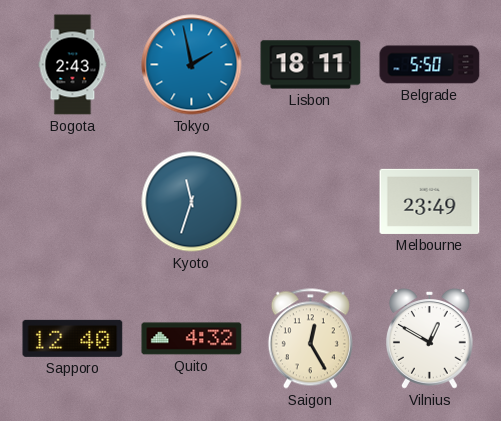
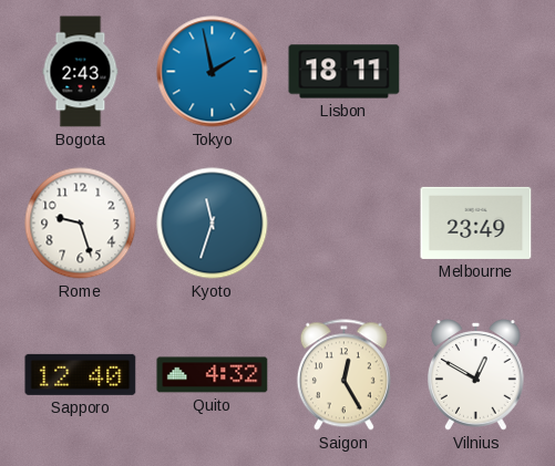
Belgrade: 5:50 -> none (430, 65)
Rome: none -> 9:27 (81, 224)
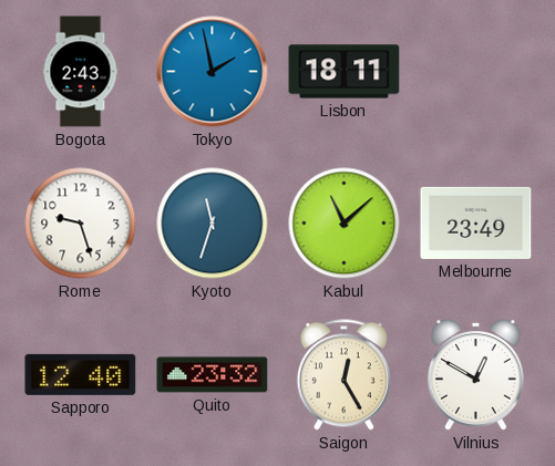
Kabul: none -> 11:08 (345, 224)
Quito: 4:32 -> 23:32 (213, 375)
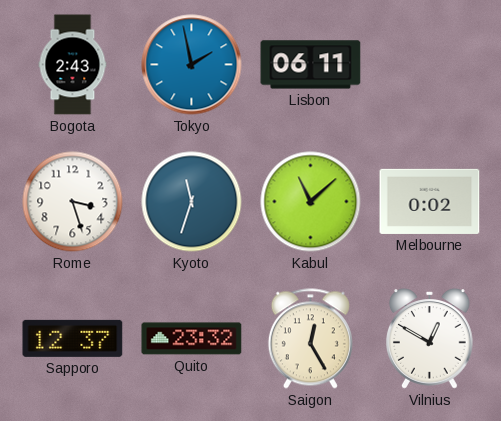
Lisbon: 18:11 -> 06:11 (311, 65)
Rome: 9:27 -> 3:27 (73, 202)
Melbourne: 23:49 -> 0:02 (430, 201)
Sapporo: 12:40 -> 12:37 (73, 338)
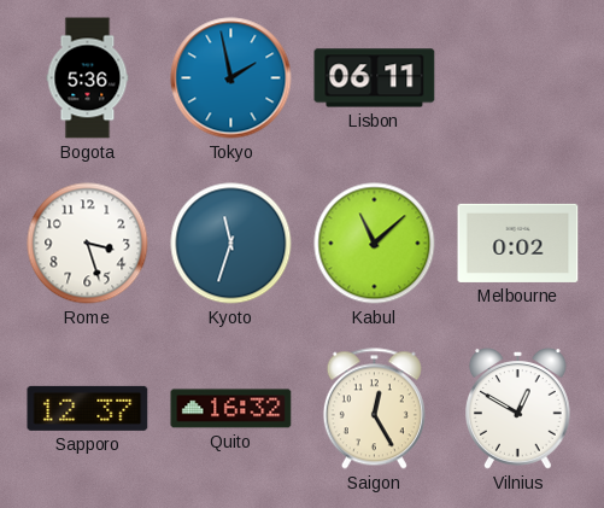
Bogota: 2:43 -> 5:36 (88, 78)
Quito: 23:32 -> 16:32 (231, 409)
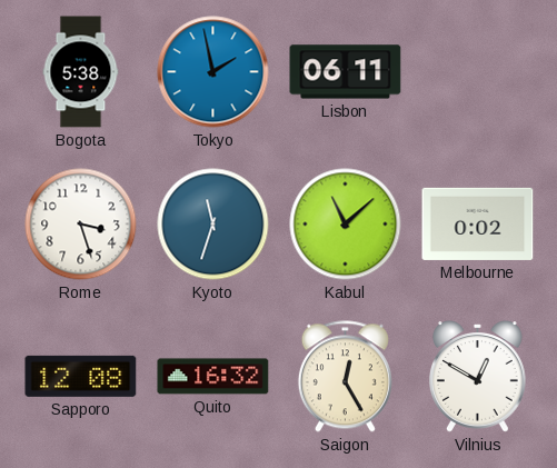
Bogota: 5:36 -> 5:38 (81, 72)
Sapporo: 12:37 -> 12:08 (81, 376)
